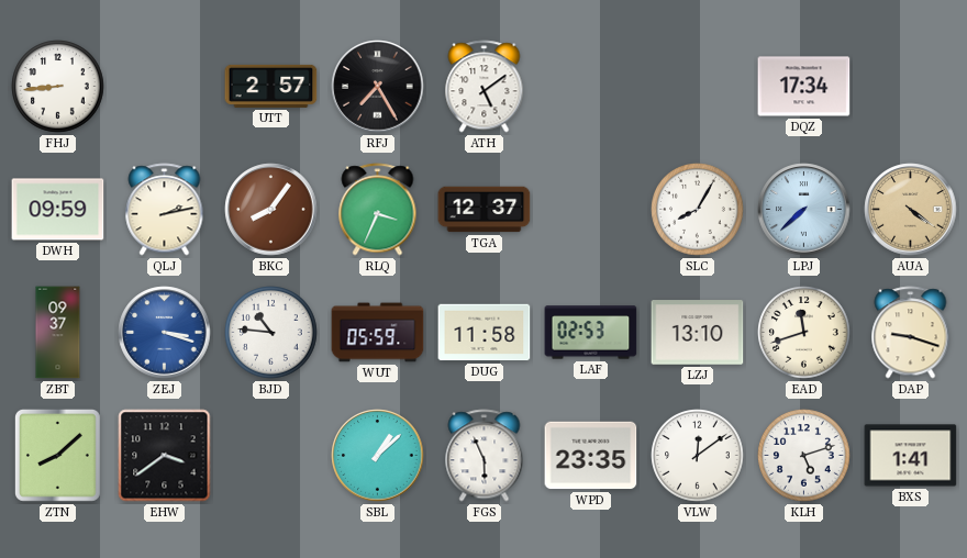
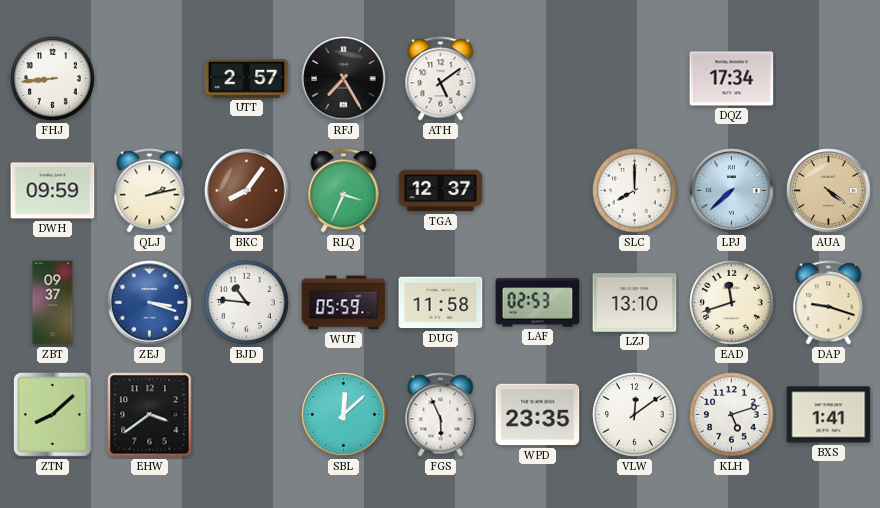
SLC: 8:05 -> 8:00 (635, 191)
SBL: 1:08 -> 12:08 (344, 415)
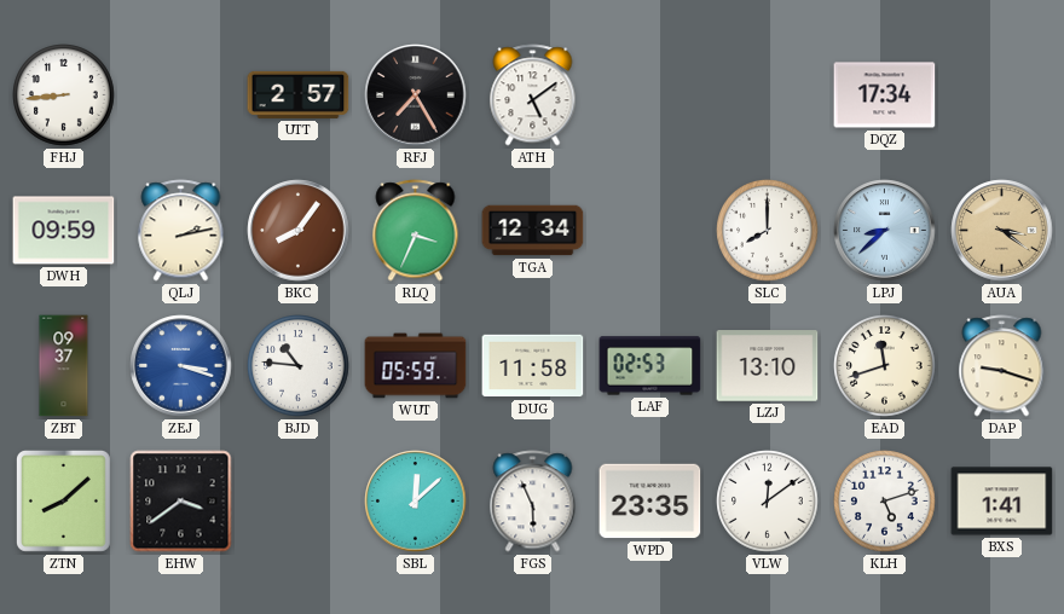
TGA: 12:37 -> 12:34 (533, 231)
LPJ: 7:38 -> 8:38 (885, 231)
AUA: 4:21 -> 3:21 (1002, 231)
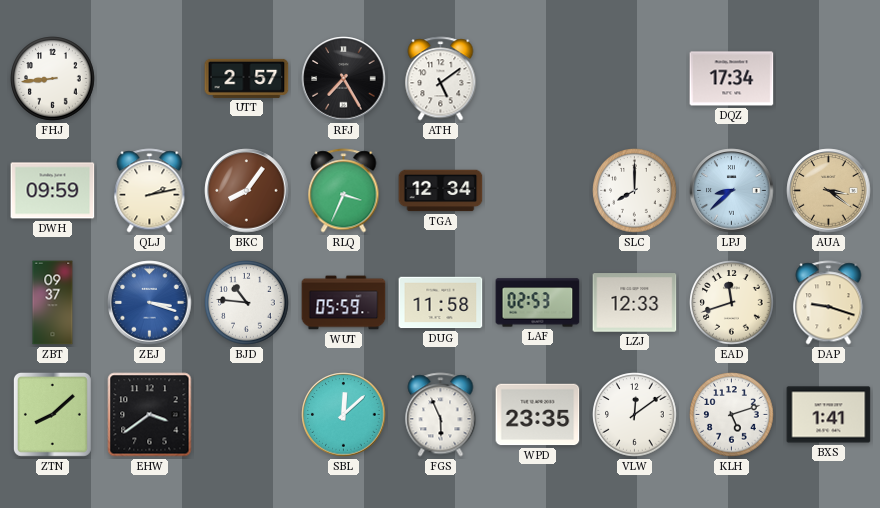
LZJ: 13:10 -> 12:33 (635, 303)
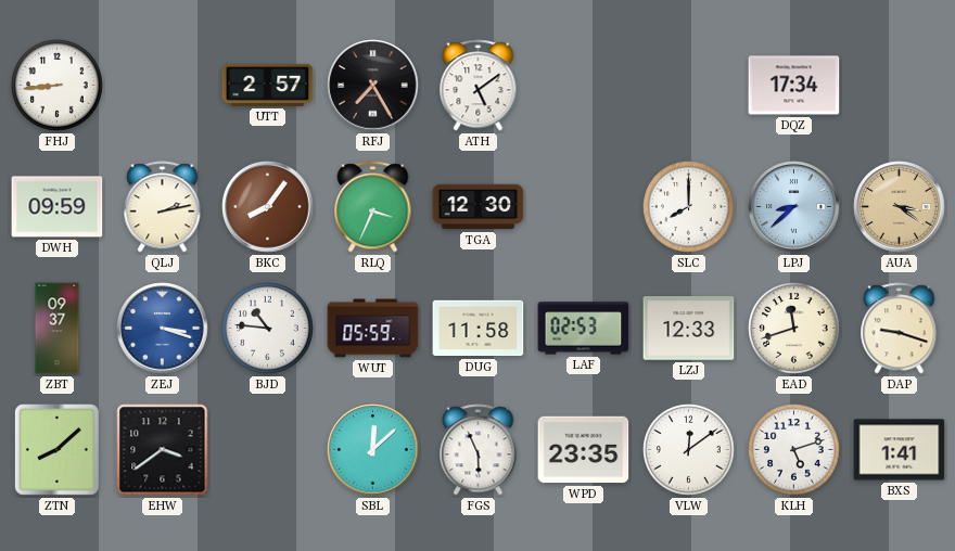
TGA: 12:34 -> 12:30 (479, 207)
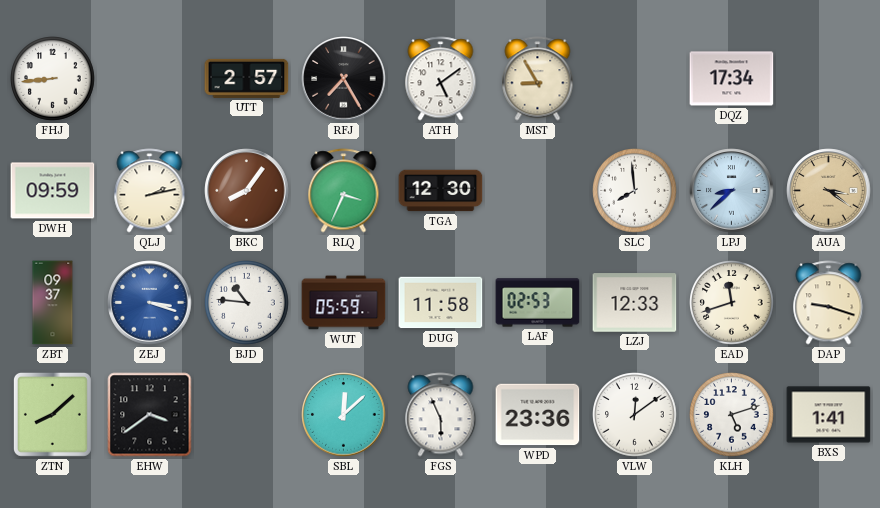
MST: none -> 8:55 (538, 79)
SLC: 8:00 -> 7:59 (635, 191)
WPD: 23:35 -> 23:36 (538, 415)
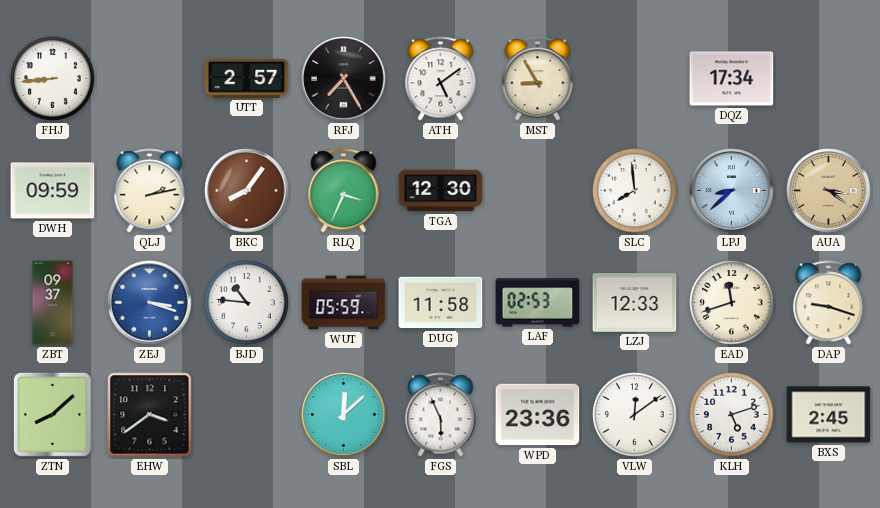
BXS: 1:41 -> 2:45 (829, 415)
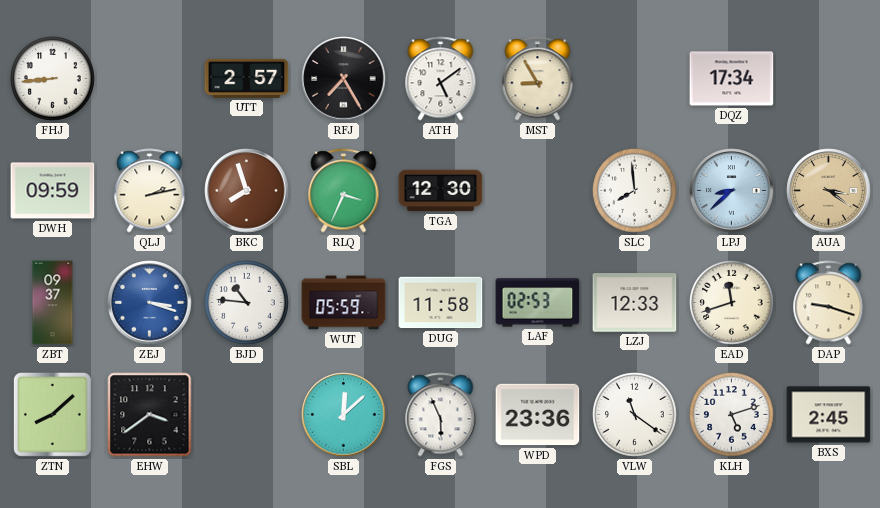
BKC: 8:06 -> 7:57 (247, 191)
VLW: 12:09 -> 11:21 (635, 415)
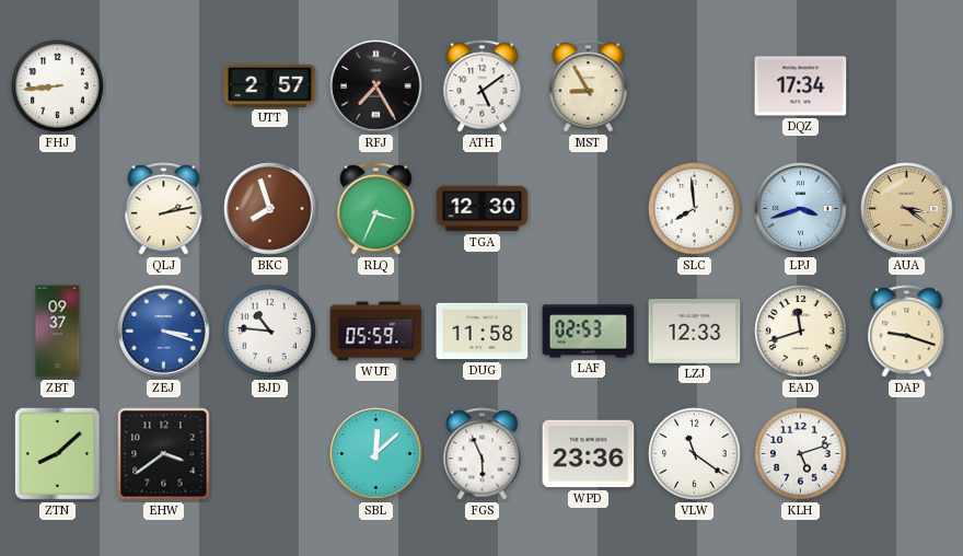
DWH: 09:59 -> none (53, 191)
LPJ: 8:38 -> 3:42 (801, 209)
BXS: 2:45 -> none (829, 415)
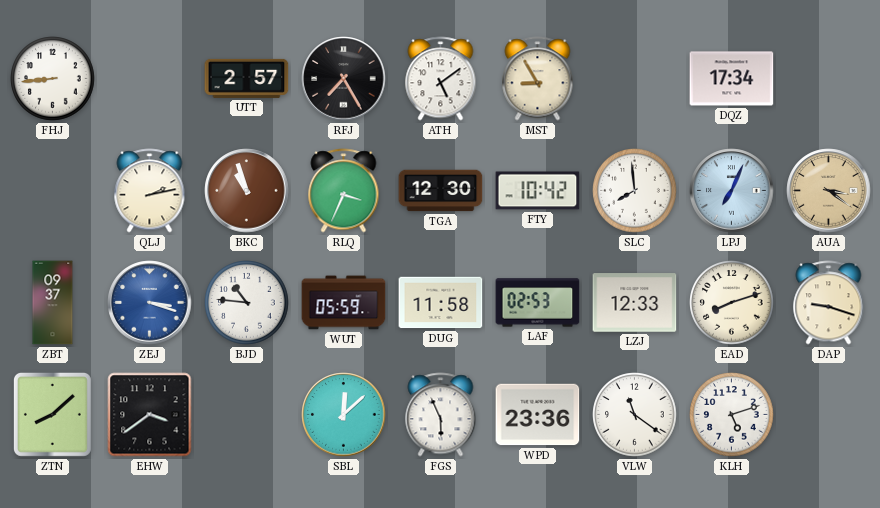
BKC: 7:57 -> 10:57 (247, 191)
FTY: none -> 10:42 (538, 191)
LPJ: 3:42 -> 7:04 (732, 191)
EAD: 11:42 -> 8:12 (732, 303)
